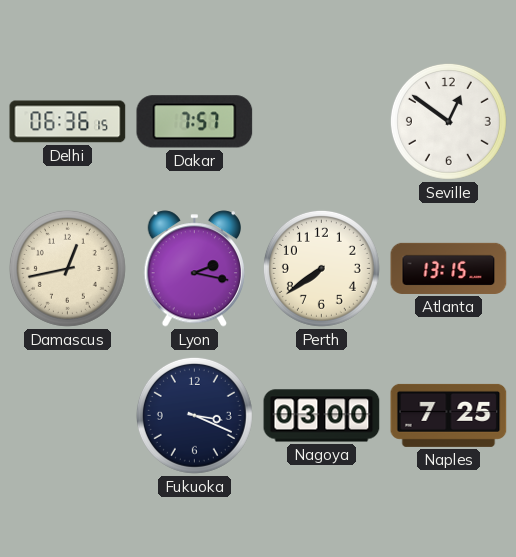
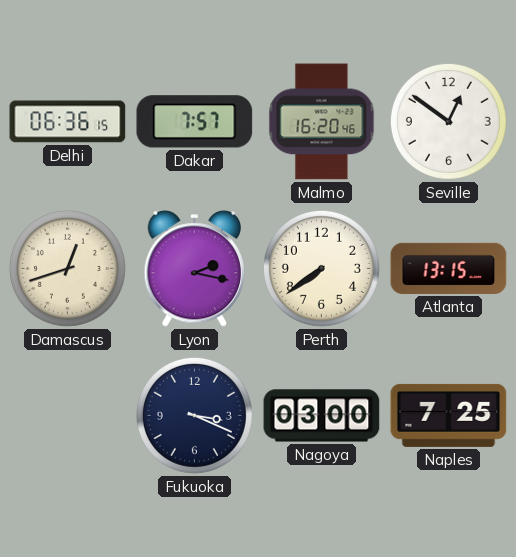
Malmo: none -> 16:20 (322, 122)
Damascus: 12:43 -> 12:42 (67, 268)
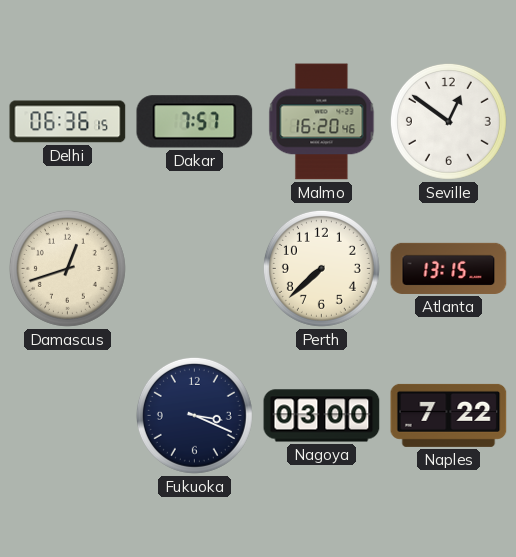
Lyon: 2:17 -> none (194, 269)
Perth: 7:39 -> 7:38 (321, 268)
Naples: 7:25 -> 7:22 (449, 415)
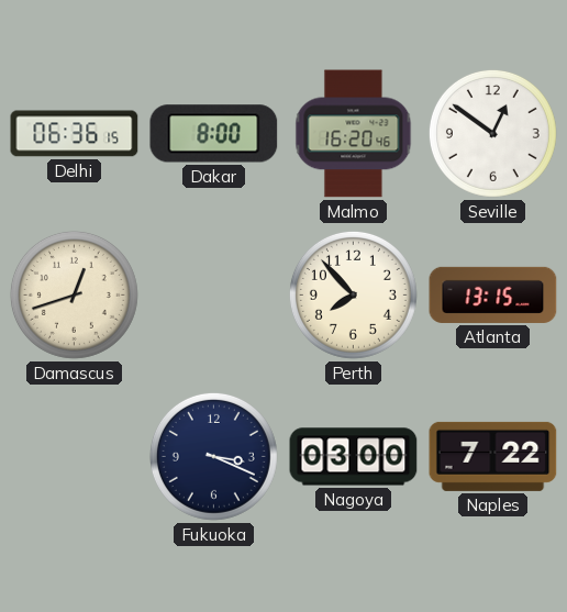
Dakar: 7:57 -> 8:00 (214, 134)
Perth: 7:38 -> 7:53 (353, 294)
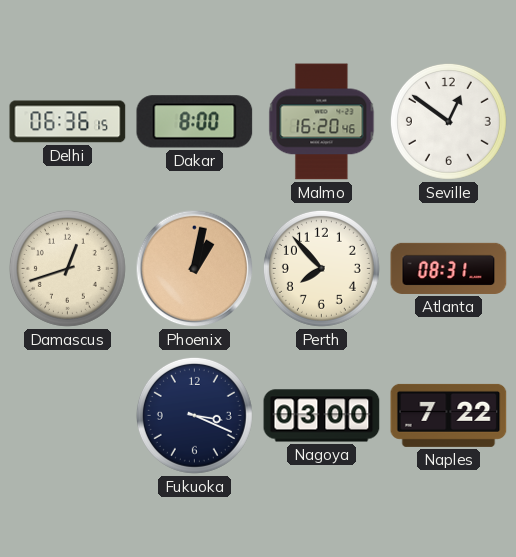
Phoenix: none -> 1:02 (195, 269)
Atlanta: 13:15 -> 08:31 (449, 268)
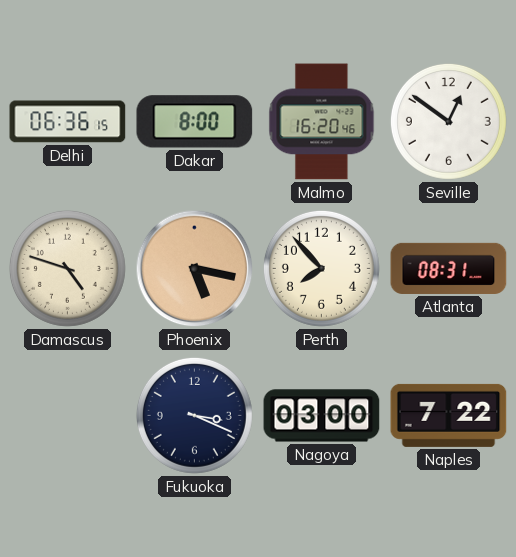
Damascus: 12:42 -> 4:48 (67, 268)
Phoenix: 1:02 -> 5:17 (195, 269)
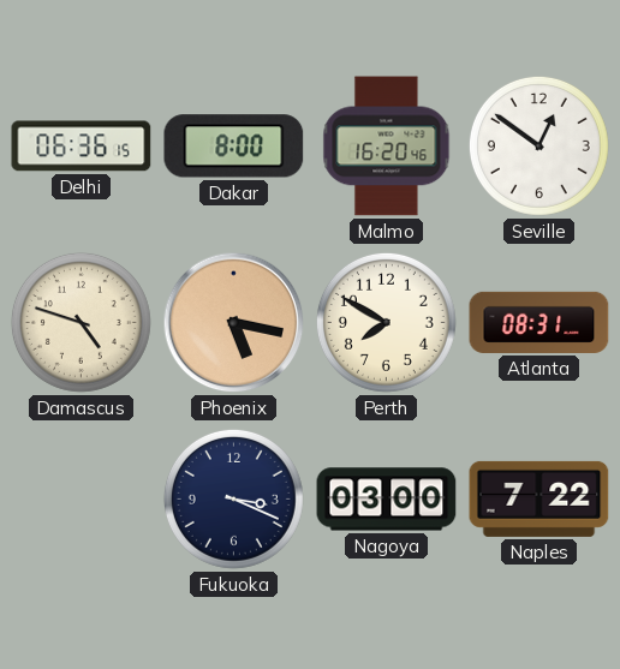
Perth: 7:53 -> 7:50 (386, 322)
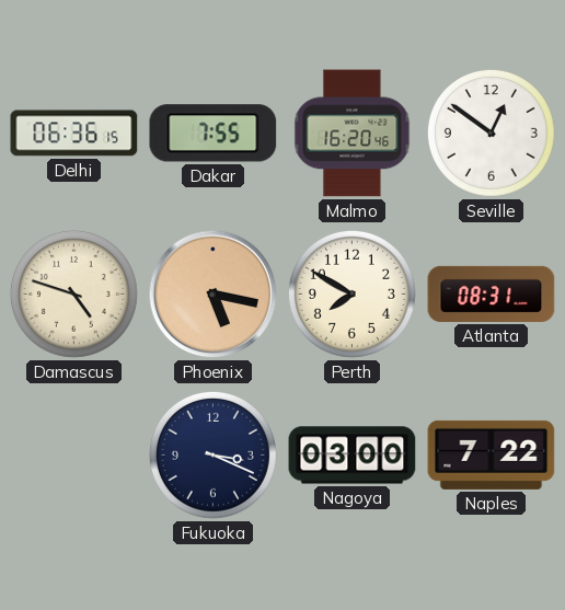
Dakar: 8:00 -> 7:55 (214, 134)
